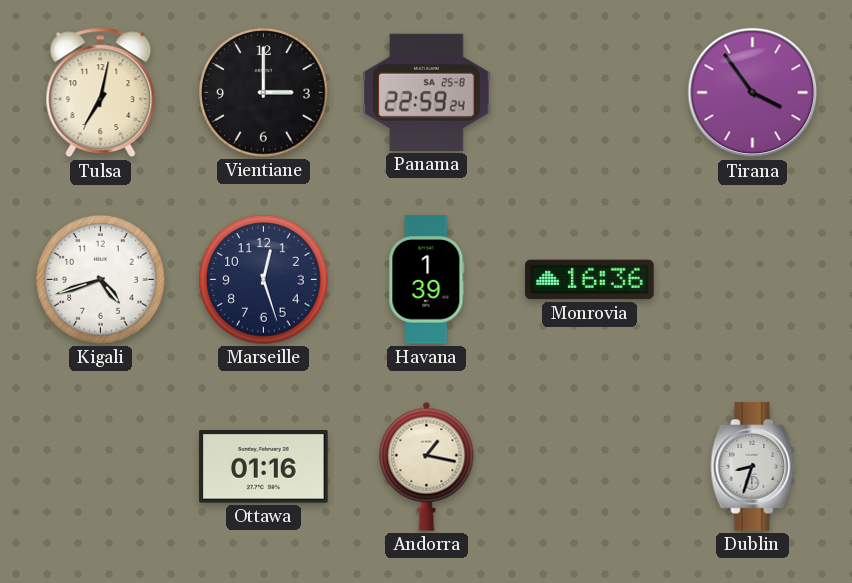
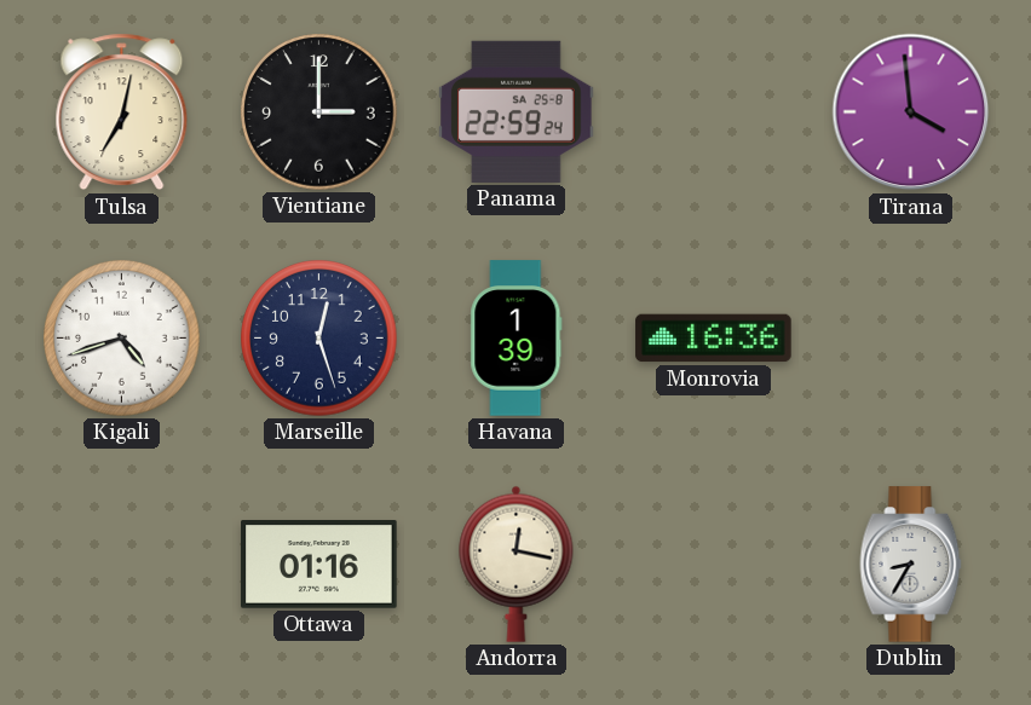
Tirana: 3:54 -> 3:59 (911, 112)
Andorra: 1:17 -> 12:17 (517, 564)
Dublin: 8:33 -> 8:35 (911, 565)
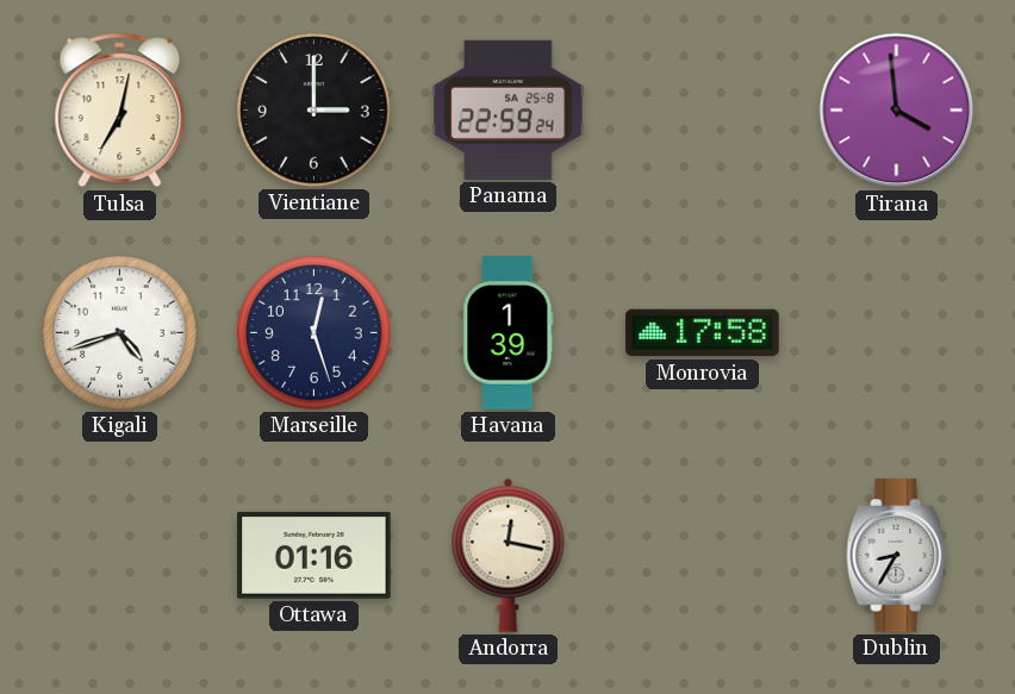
Monrovia: 16:36 -> 17:58 (703, 333)
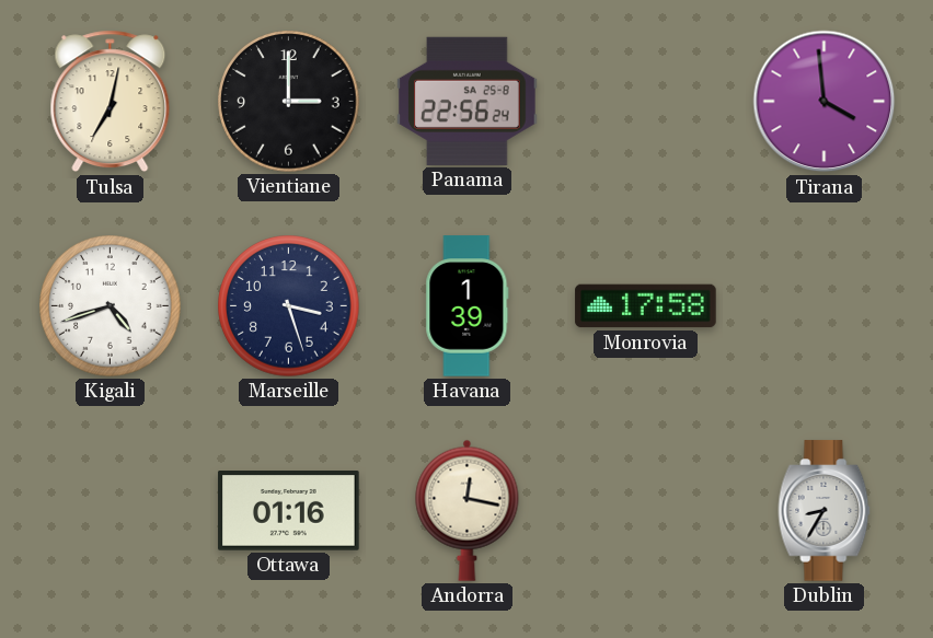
Panama: 22:59 -> 22:56 (468, 101)
Marseille: 12:27 -> 3:27 (289, 306)
